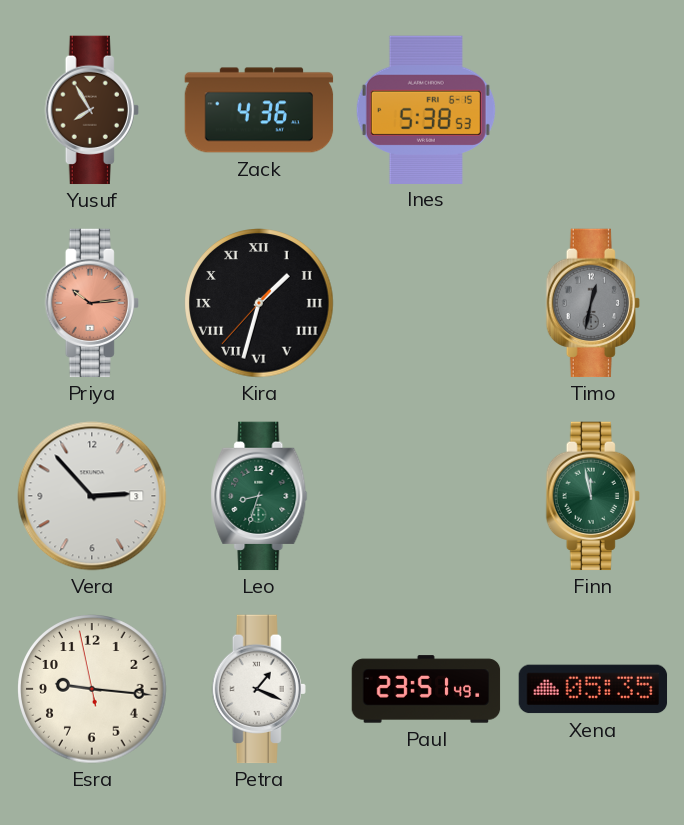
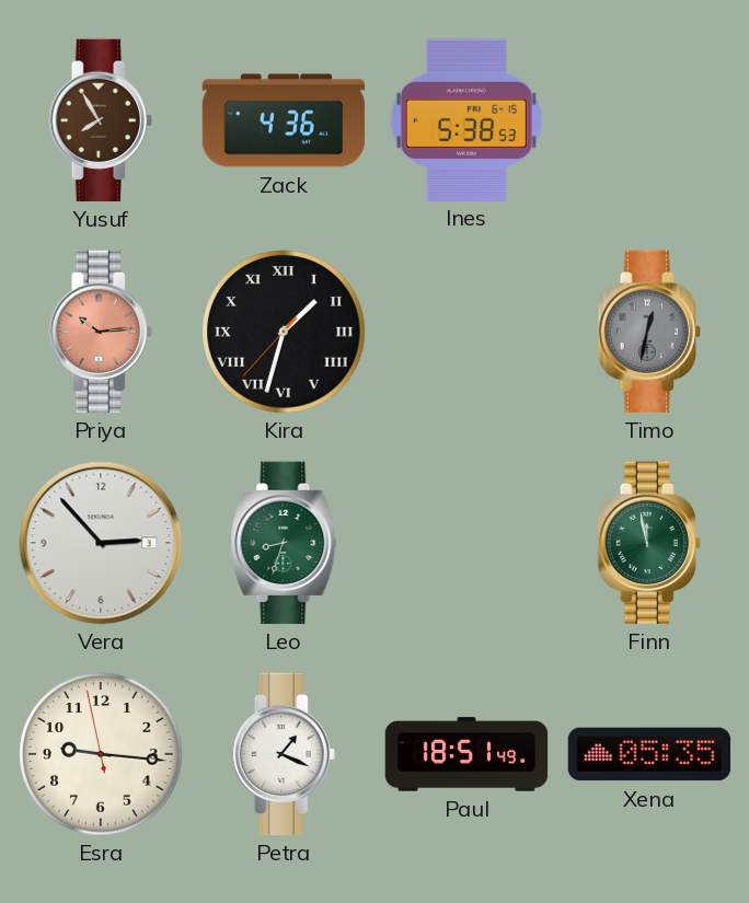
Paul: 23:51 -> 18:51 (466, 754)
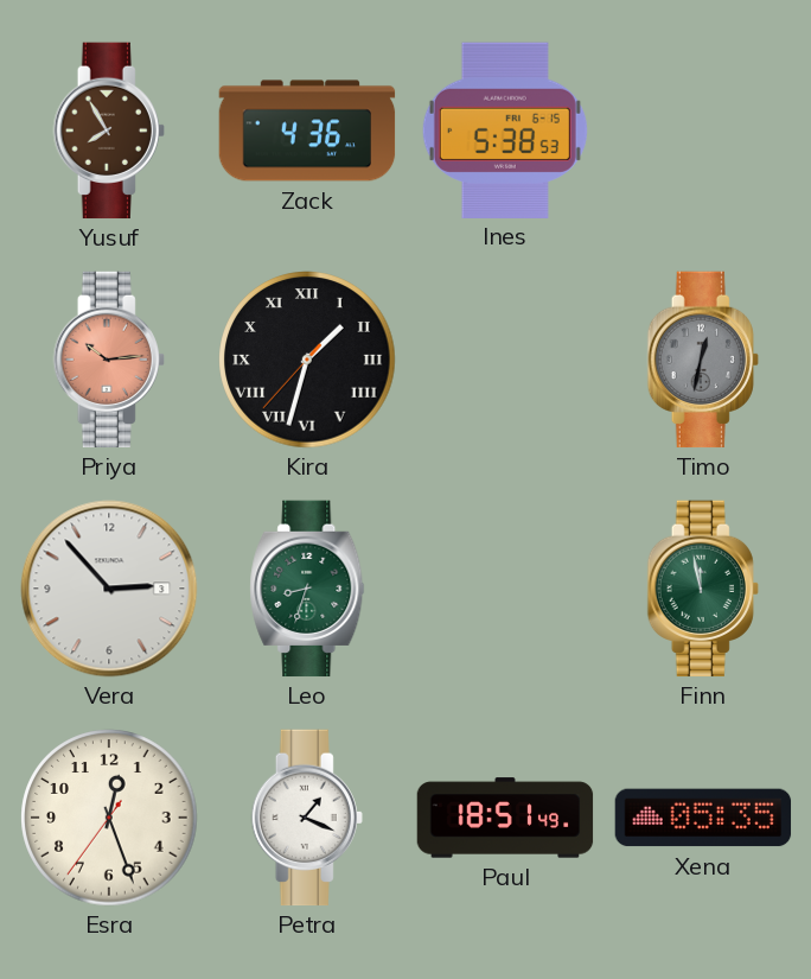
Esra: 9:15 -> 12:26 (109, 818)
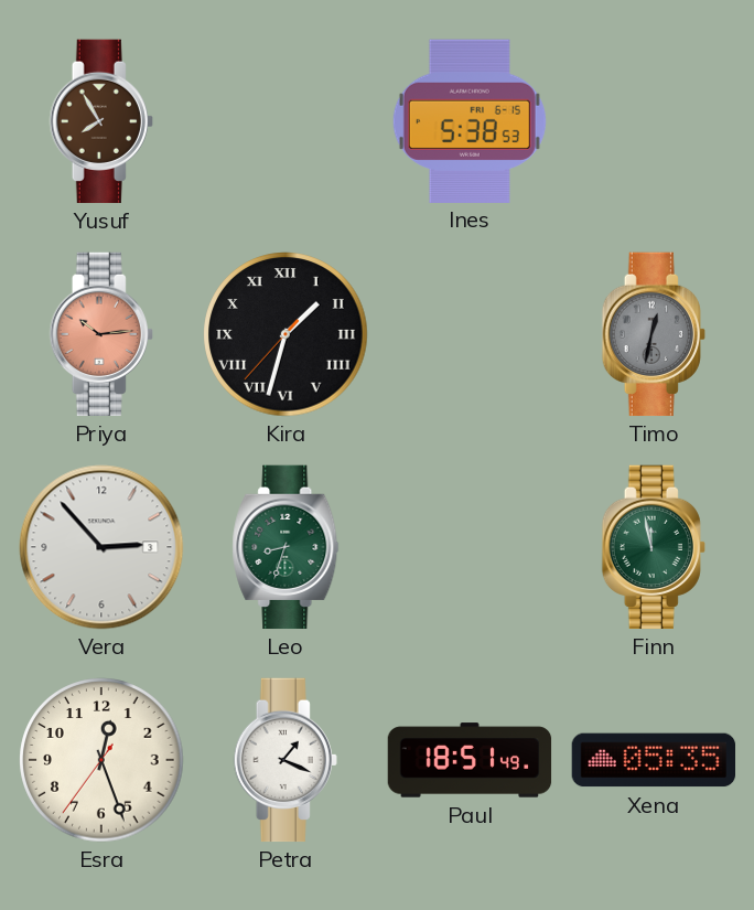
Zack: 4:36 -> none (307, 131)
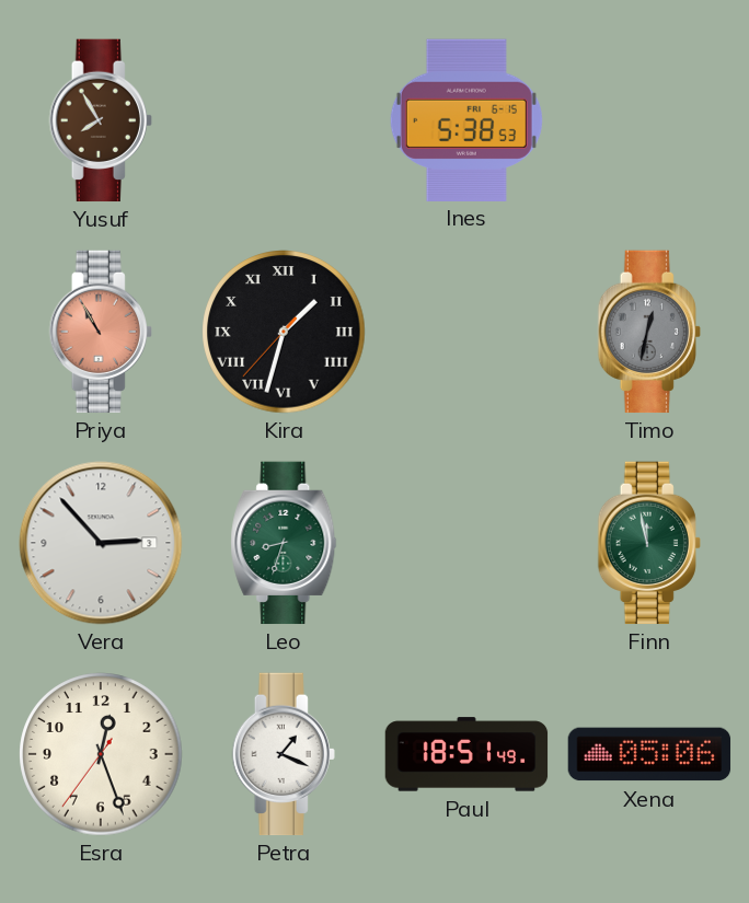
Priya: 10:14 -> 10:55 (101, 332)
Xena: 05:35 -> 05:06 (649, 754)
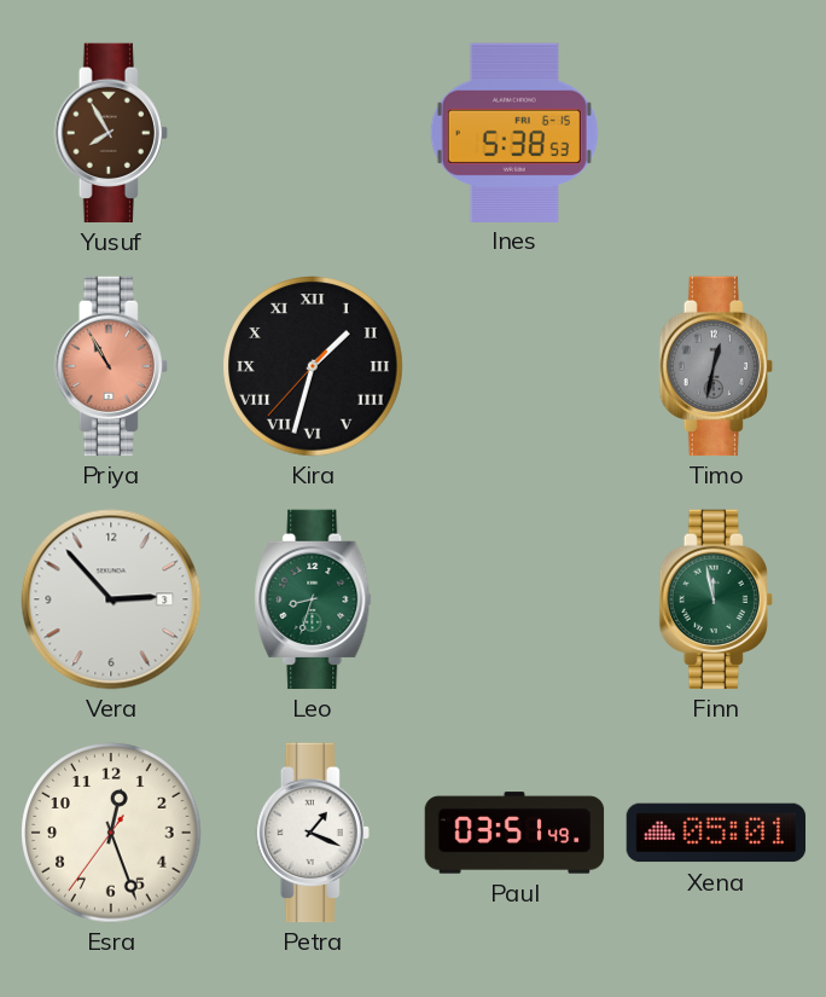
Paul: 18:51 -> 03:51 (514, 833)
Xena: 05:06 -> 05:01 (716, 833)
